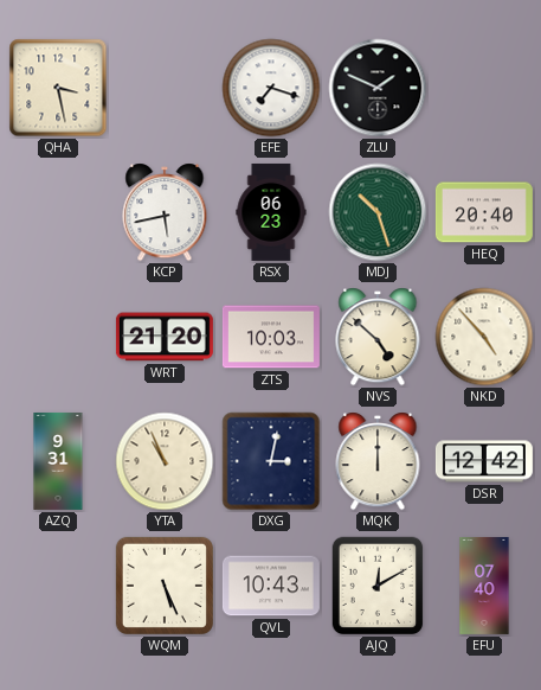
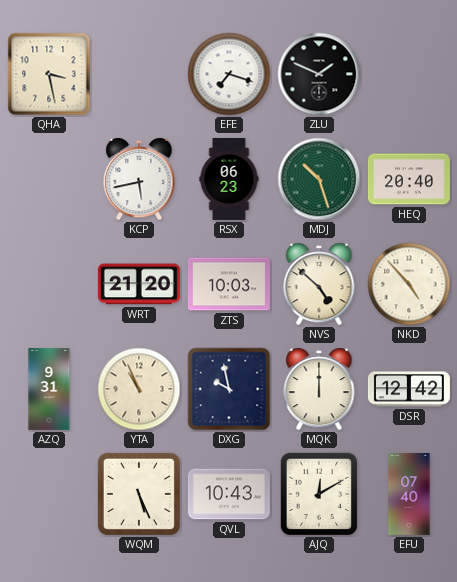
DXG: 3:02 -> 9:58 (229, 389)
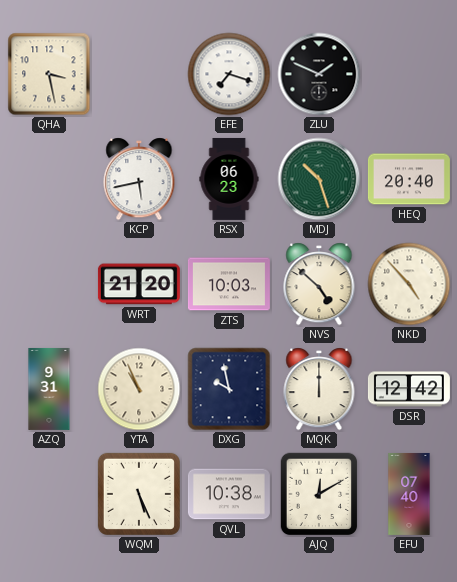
QVL: 10:43 -> 10:38 (229, 494)
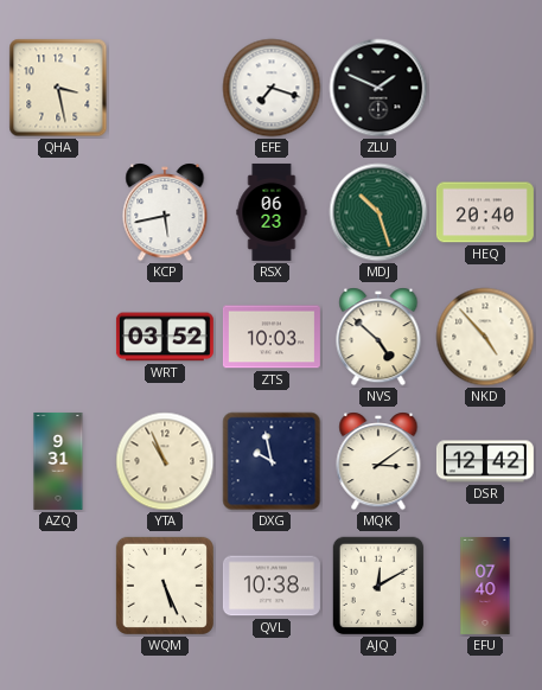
WRT: 21:20 -> 03:52 (165, 337)
MQK: 12:00 -> 3:09 (378, 461)
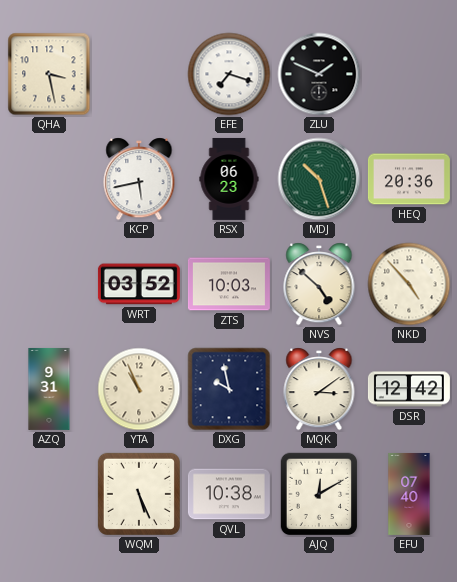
HEQ: 20:40 -> 20:36 (409, 179)
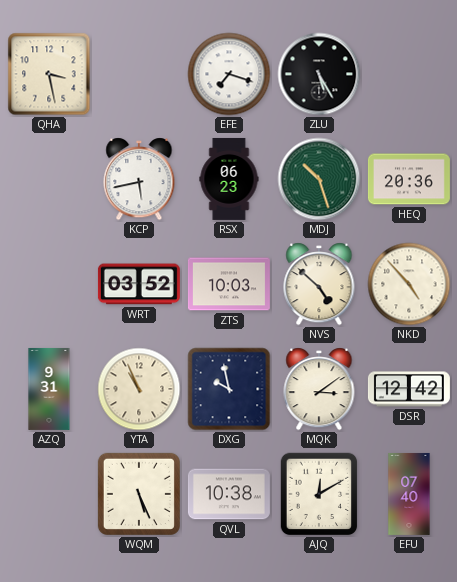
ZLU: 1:49 -> 5:25 (319, 74)
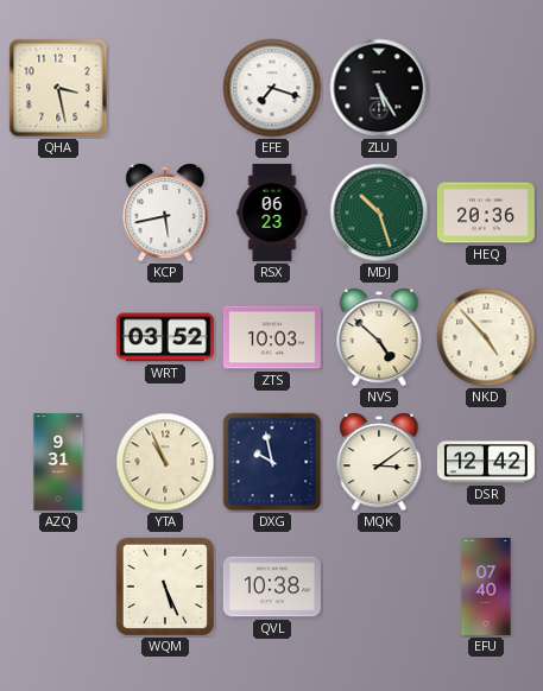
AJQ: 12:10 -> none (319, 494)
